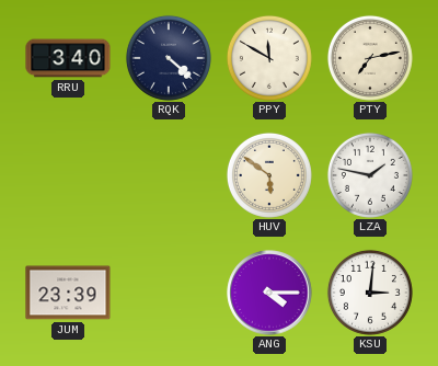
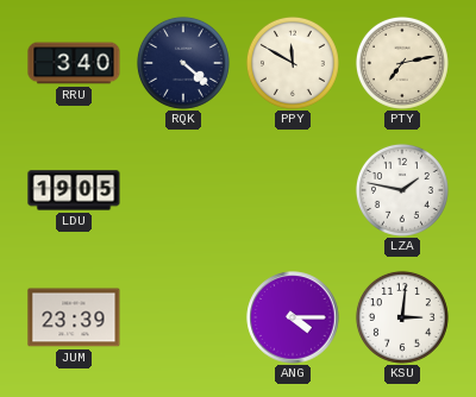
LDU: none -> 19:05 (74, 190)
HUV: 5:51 -> none (269, 175)
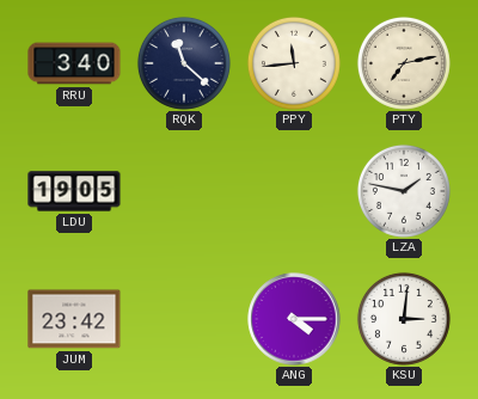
RQK: 4:22 -> 11:22 (184, 63)
PPY: 11:50 -> 11:44 (294, 63)
JUM: 23:39 -> 23:42 (74, 319)
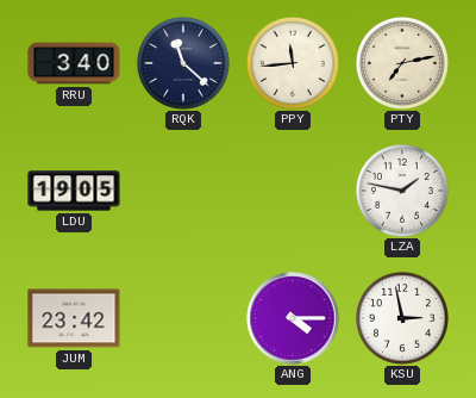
KSU: 3:01 -> 2:58 (402, 318)
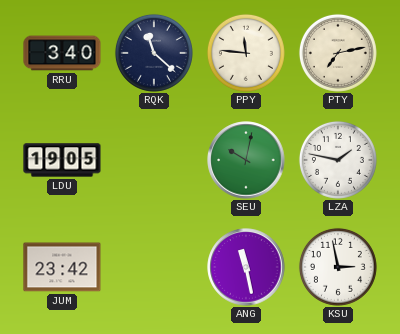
PPY: 11:44 -> 11:46 (246, 53)
SEU: none -> 10:02 (246, 160)
ANG: 4:15 -> 11:28 (246, 267)
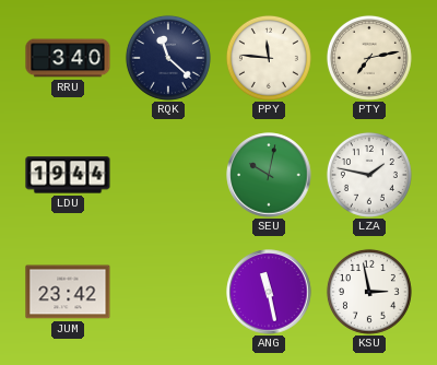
LDU: 19:05 -> 19:44 (68, 175)
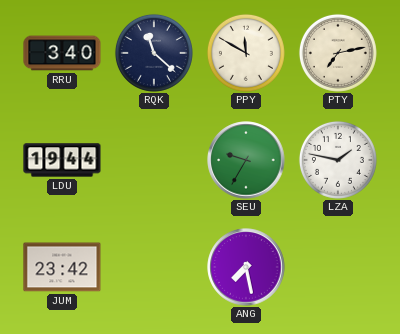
PPY: 11:46 -> 11:50 (246, 53)
SEU: 10:02 -> 9:35 (246, 160)
ANG: 11:28 -> 7:28 (246, 267)
KSU: 2:58 -> none (369, 292)
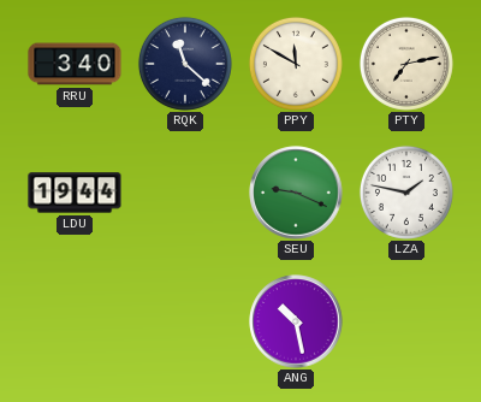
SEU: 9:35 -> 9:19 (296, 193)
JUM: 23:42 -> none (62, 267)
ANG: 7:28 -> 10:28 (296, 321)
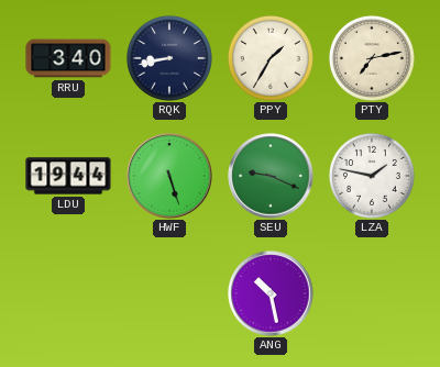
RQK: 11:22 -> 8:43 (169, 58)
PPY: 11:50 -> 1:35 (271, 58)
HWF: none -> 5:27 (169, 176)
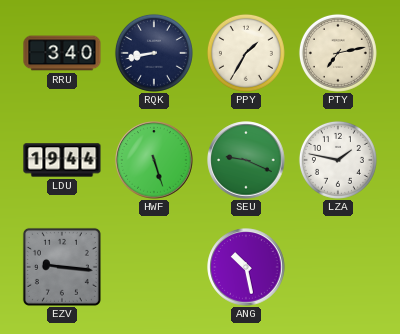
EZV: none -> 9:16 (62, 267)
